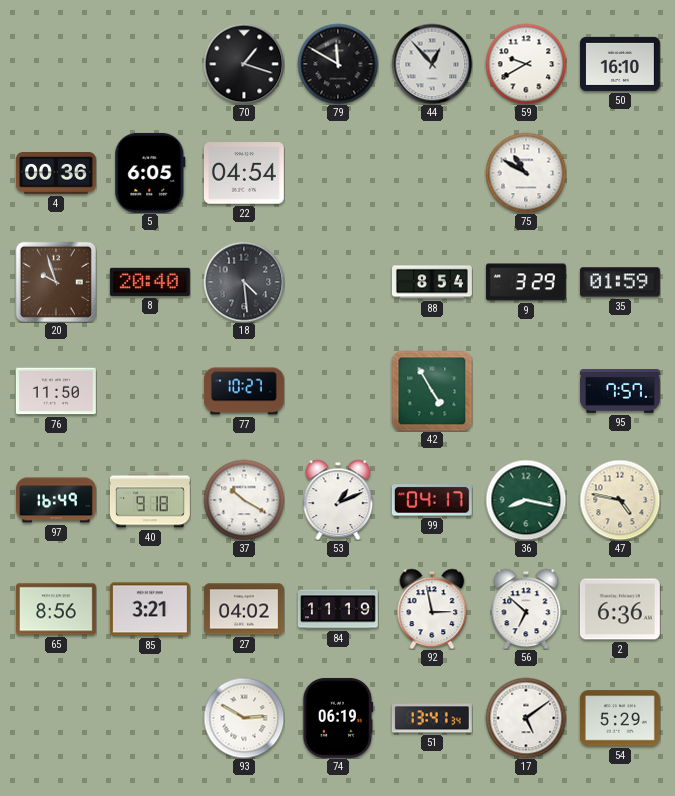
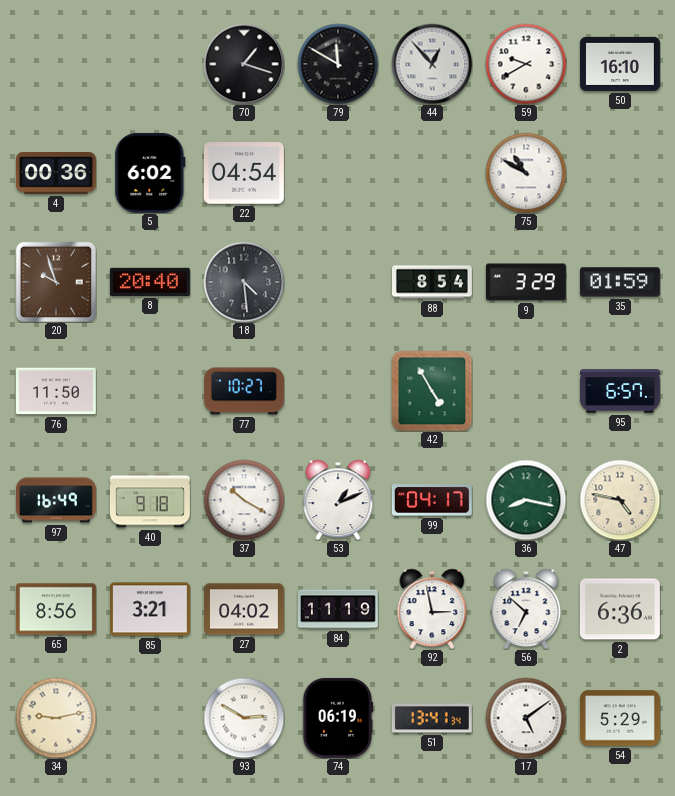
5: 6:05 -> 6:02 (150, 173)
95: 7:57 -> 6:57 (620, 391)
34: none -> 9:13 (56, 718)
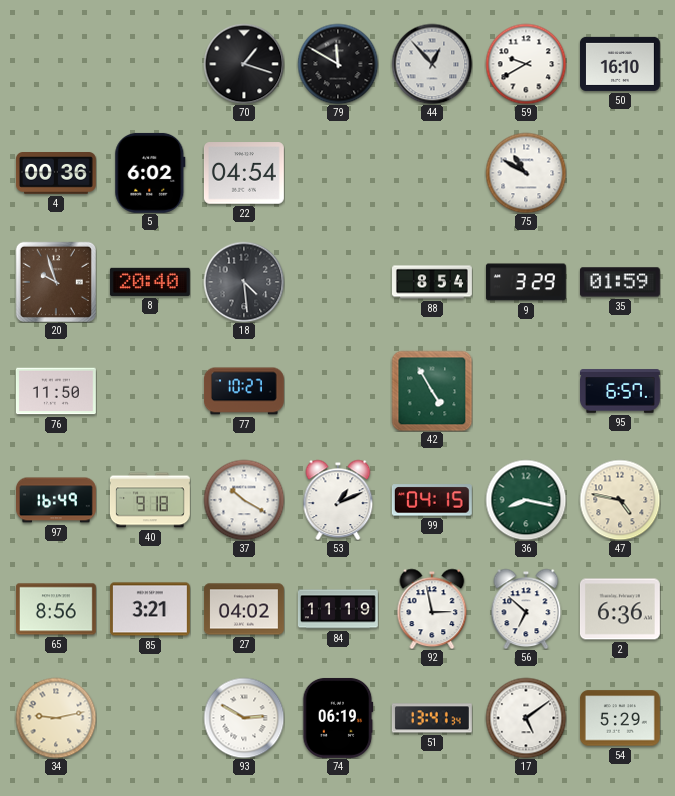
99: 04:17 -> 04:15 (432, 500)
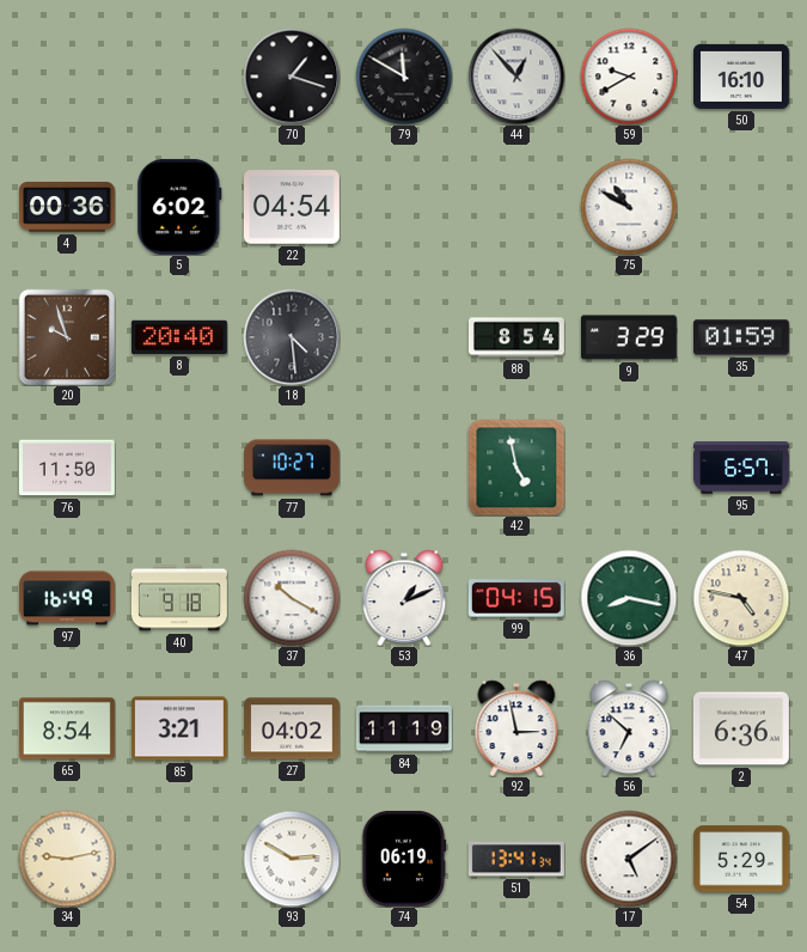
42: 4:55 -> 4:58 (516, 468)
65: 8:56 -> 8:54 (67, 728)
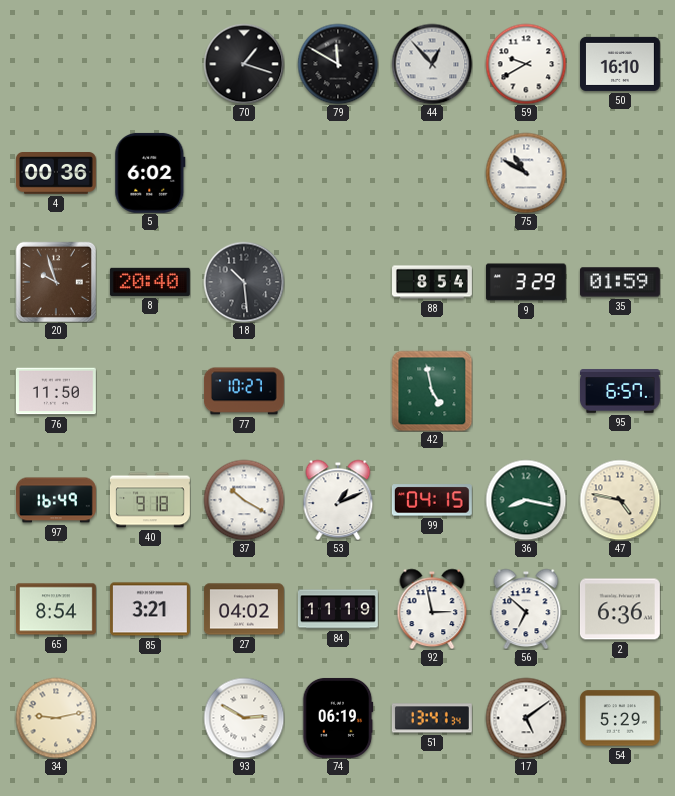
22: 04:54 -> none (292, 207)
18: 4:29 -> 10:29 (244, 282)
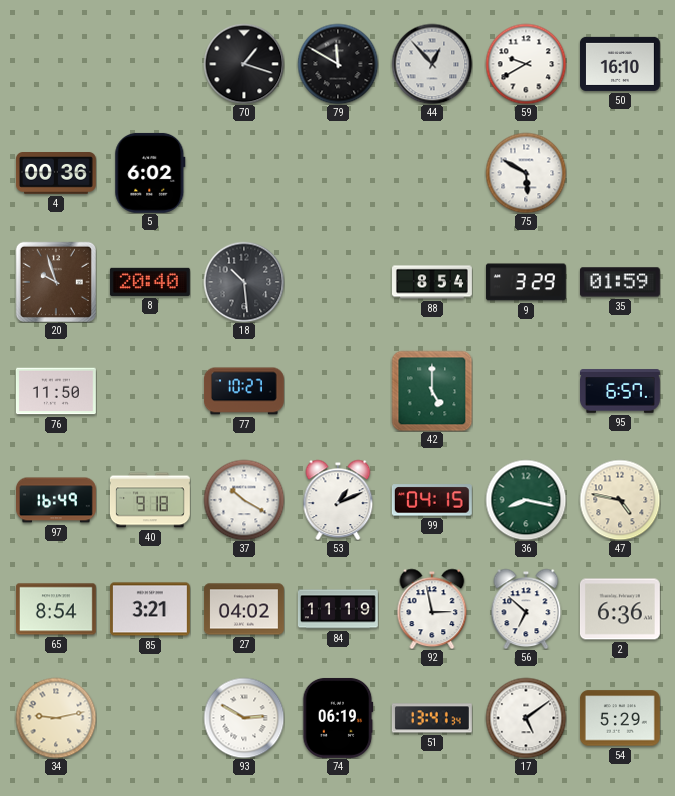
75: 10:50 -> 5:50 (526, 173)
42: 4:58 -> 5:00 (432, 391)
